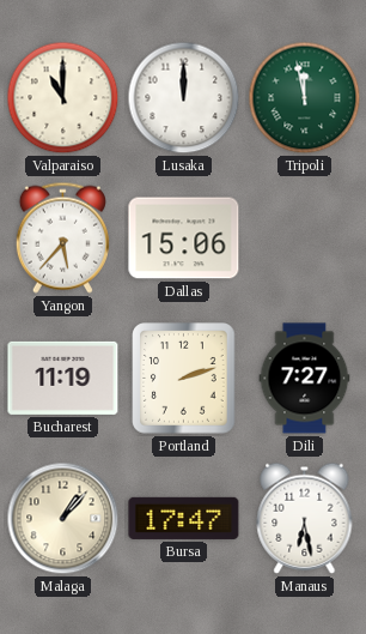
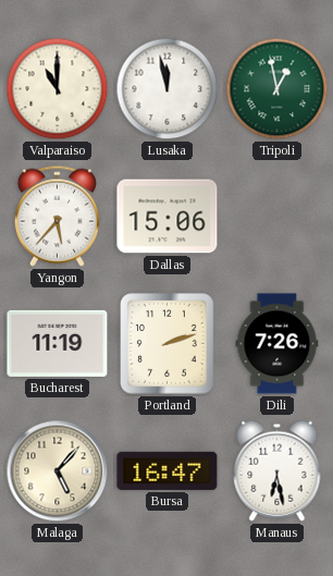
Lusaka: 12:00 -> 11:58 (168, 89)
Tripoli: 11:58 -> 12:58 (277, 89)
Dili: 7:27 -> 7:26 (277, 344)
Malaga: 1:07 -> 5:07 (58, 471)
Bursa: 17:47 -> 16:47 (168, 470)
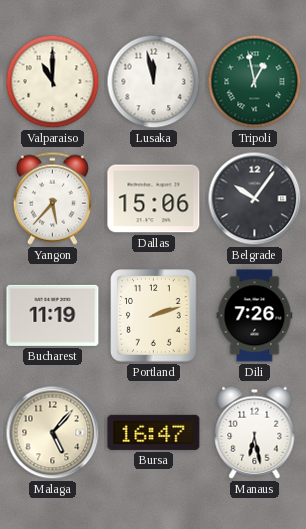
Belgrade: none -> 10:06 (255, 199)
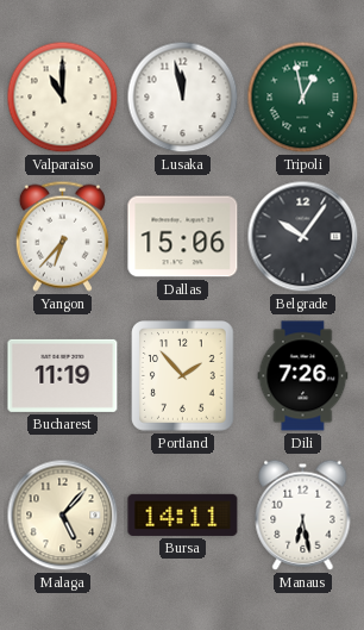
Yangon: 5:37 -> 6:37 (62, 236)
Portland: 2:12 -> 1:53 (183, 376)
Bursa: 16:47 -> 14:11 (183, 514)
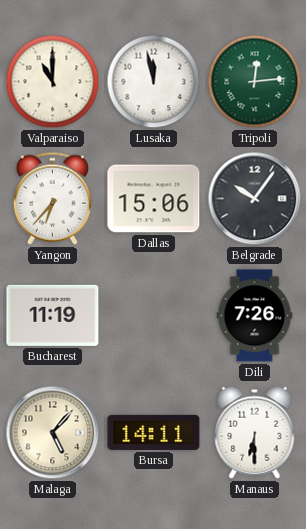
Tripoli: 12:58 -> 12:14 (255, 82)
Portland: 1:53 -> none (183, 376)
Manaus: 6:28 -> 6:30 (255, 432)
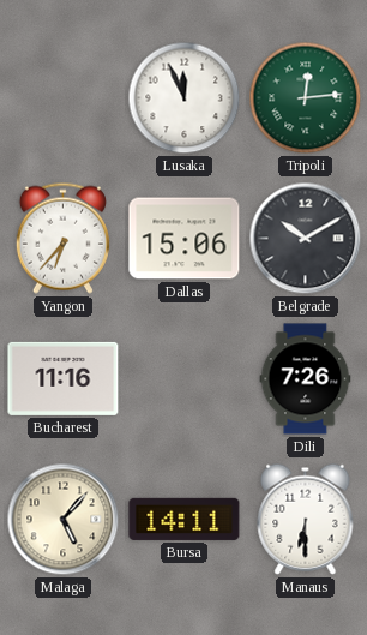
Valparaiso: 11:00 -> none (53, 82)
Lusaka: 11:58 -> 11:56 (185, 98)
Belgrade: 10:06 -> 10:10 (306, 239)
Bucharest: 11:19 -> 11:16 (64, 378)
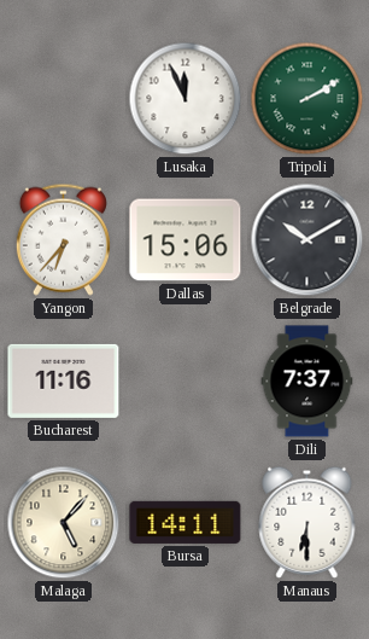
Tripoli: 12:14 -> 2:10 (307, 99)
Dili: 7:26 -> 7:37 (307, 382)
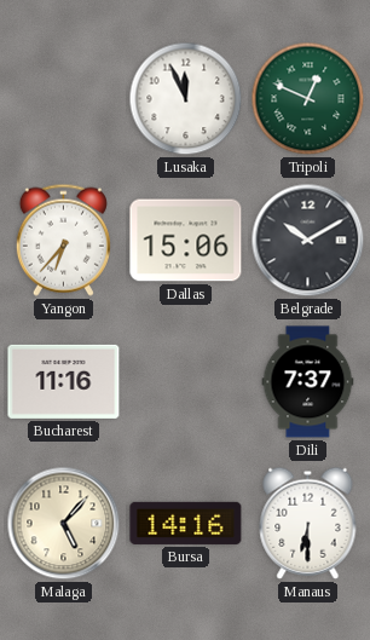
Tripoli: 2:10 -> 12:49 (308, 99)
Bursa: 14:11 -> 14:16 (186, 523)
